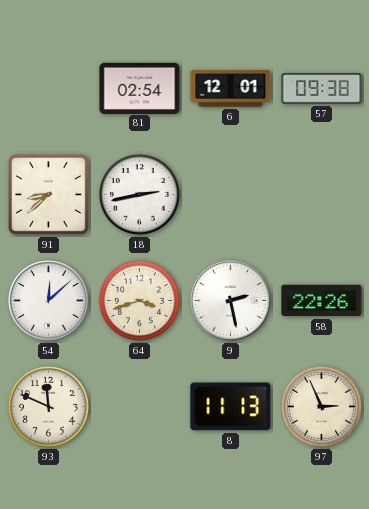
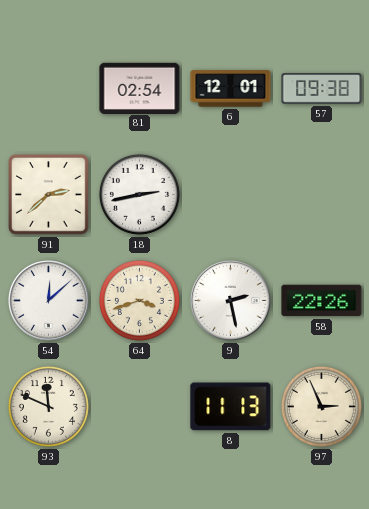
91: 8:38 -> 2:38 (49, 195)
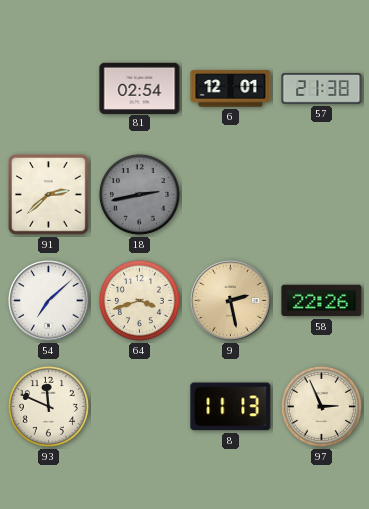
57: 09:38 -> 21:38 (322, 89)
18 dial: white -> grey (139, 194)
54: 12:08 -> 7:08 (49, 301)
9 dial: white -> champagne (231, 301)
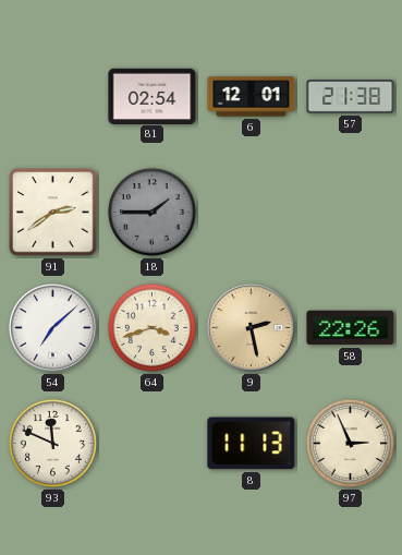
91: 2:38 -> 2:39 (53, 213)
18: 2:43 -> 1:45 (151, 212)
